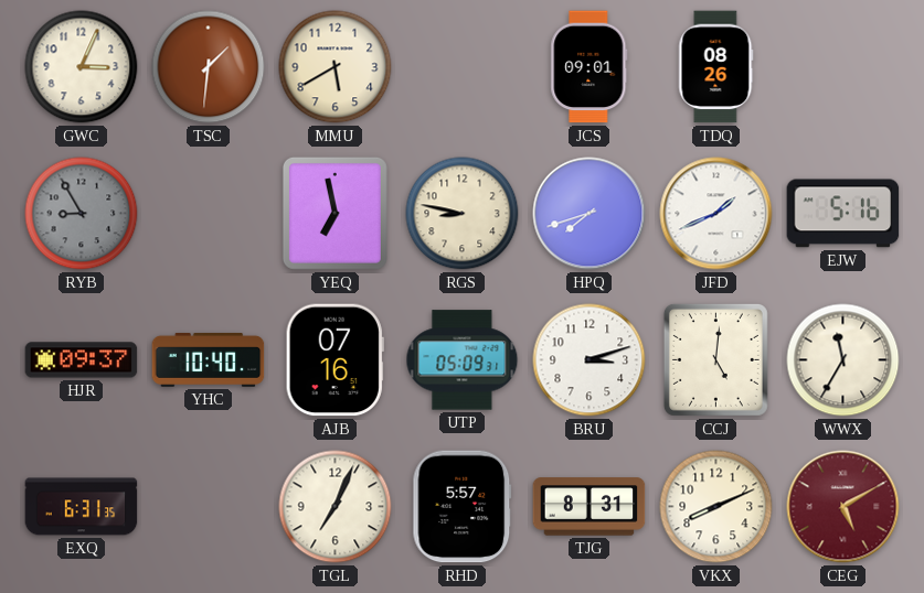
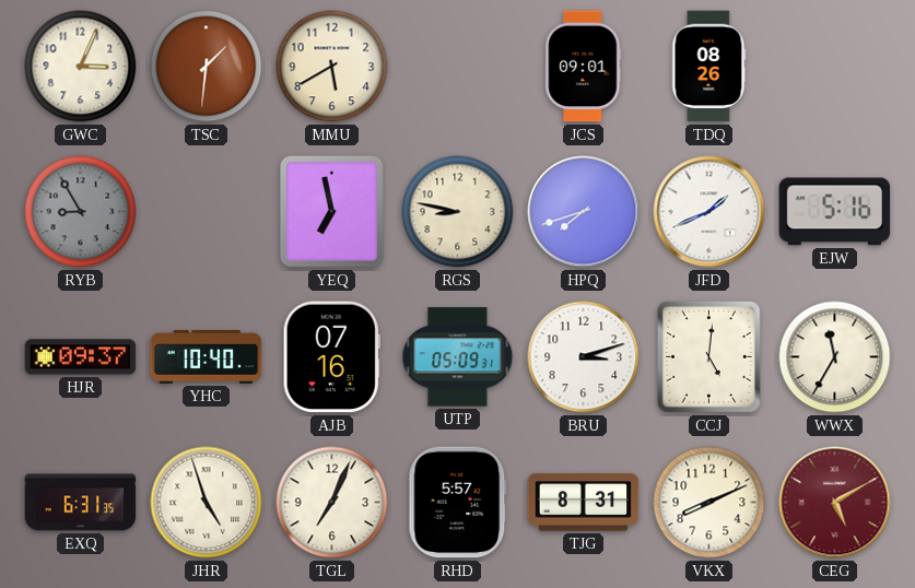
JHR: none -> 4:57 (207, 503)
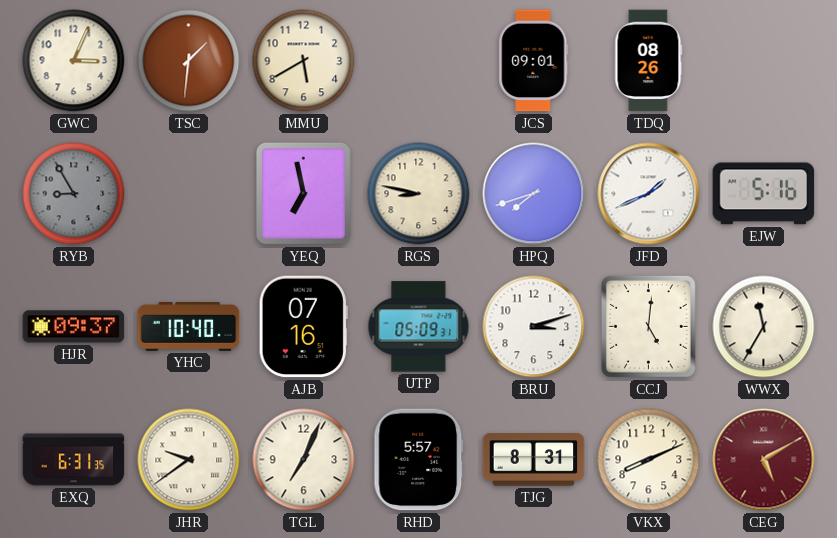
JHR: 4:57 -> 9:39 (189, 460)
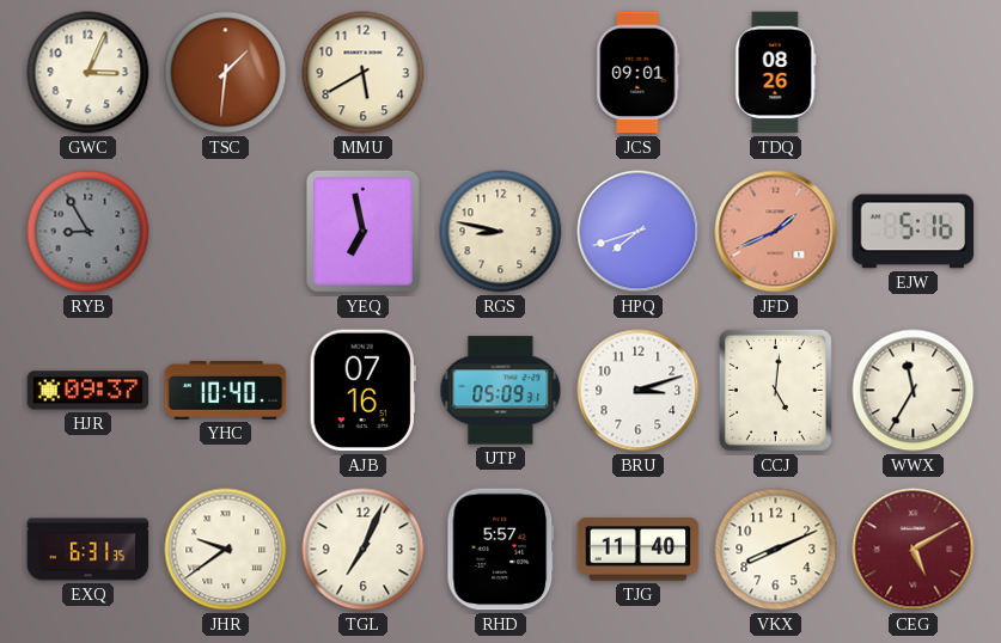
JFD dial: white -> salmon (776, 232)
TJG: 8:31 -> 11:40 (639, 550)
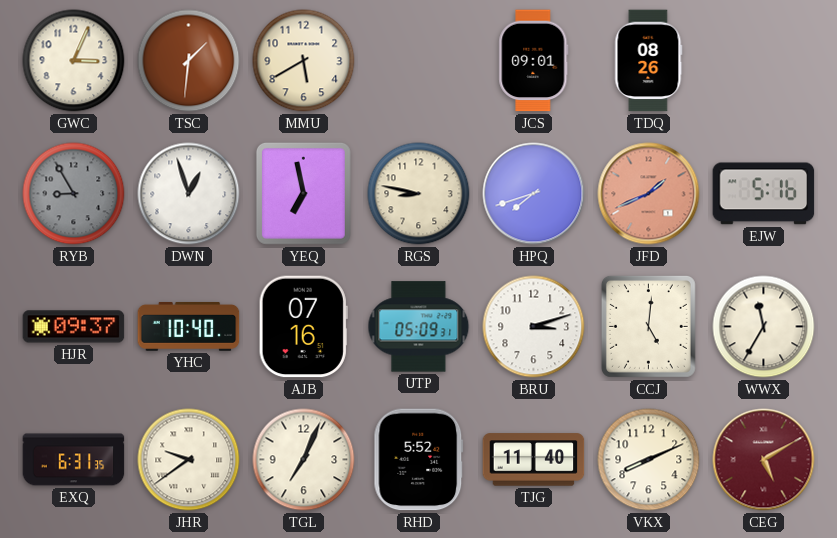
DWN: none -> 12:57 (189, 194)
RHD: 5:57 -> 5:52 (419, 460)
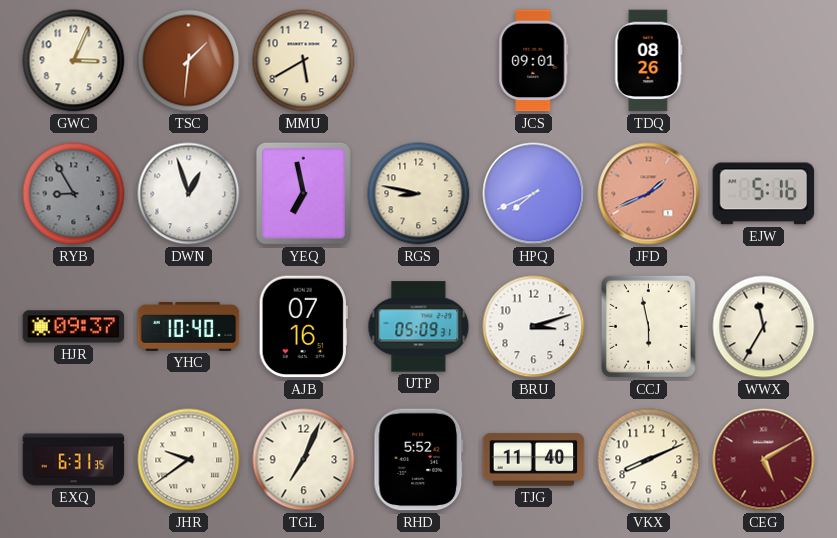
HPQ: 7:42 -> 7:41 (534, 194)
CCJ: 5:01 -> 5:58 (648, 326)
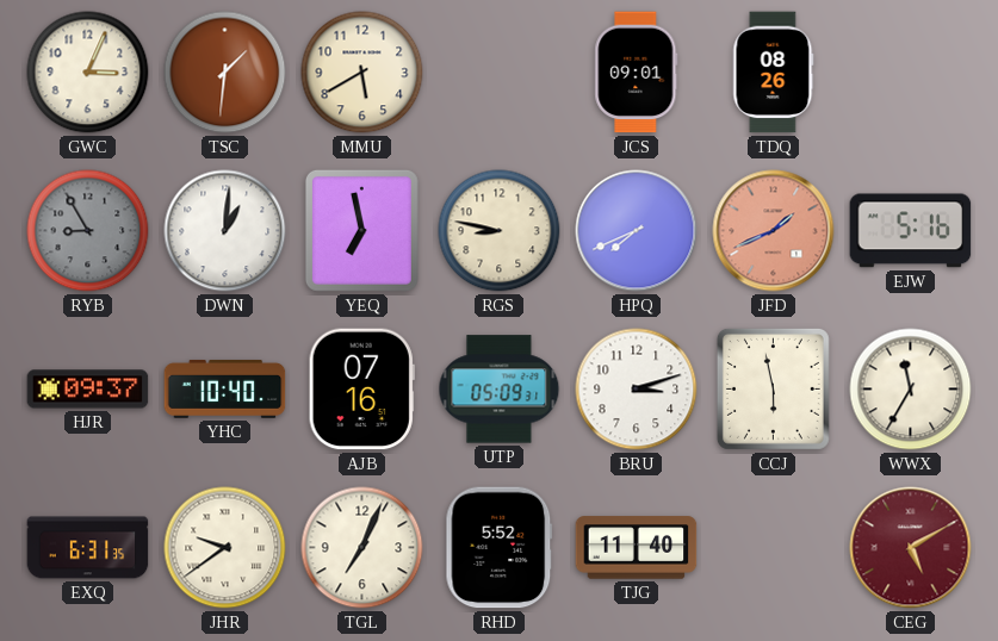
DWN: 12:57 -> 1:01 (225, 231)
VKX: 8:11 -> none (649, 460)
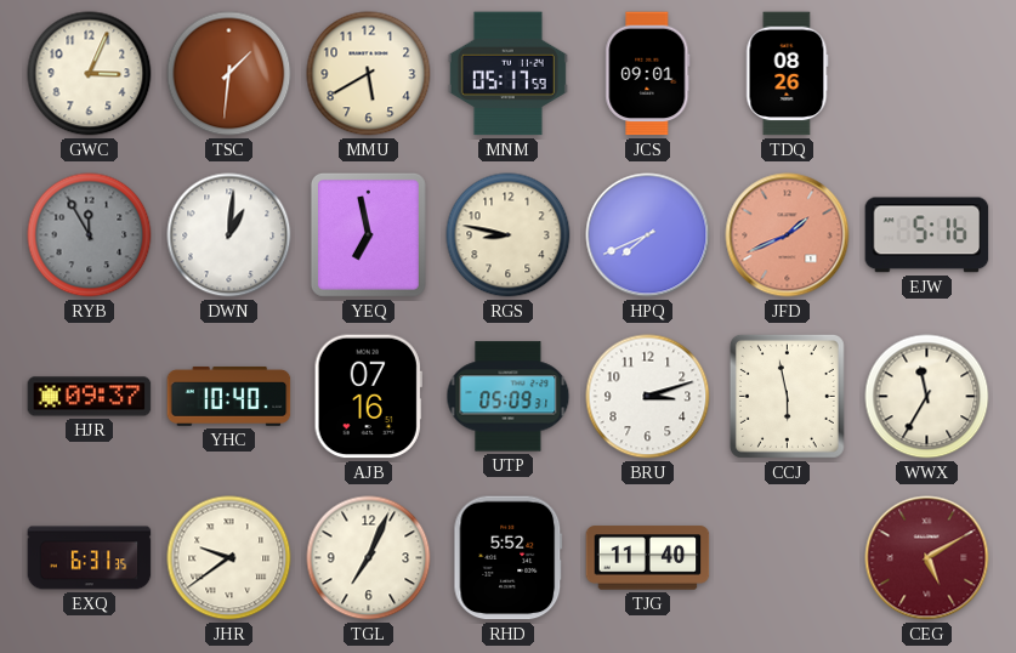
MNM: none -> 05:17 (507, 74)
RYB: 8:55 -> 11:55 (90, 235)
